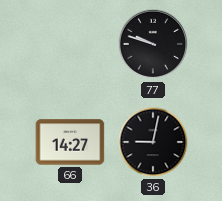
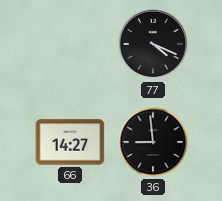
77: 9:48 -> 4:19 (153, 44)
36: 9:02 -> 8:59 (153, 142)
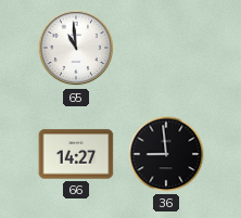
65: none -> 10:59 (76, 48)
77: 4:19 -> none (153, 44)
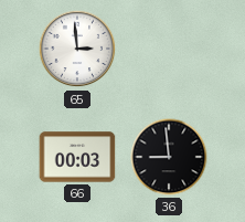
65: 10:59 -> 2:59 (77, 49)
66: 14:27 -> 00:03 (77, 157)
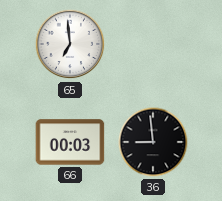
65: 2:59 -> 6:59 (70, 44)
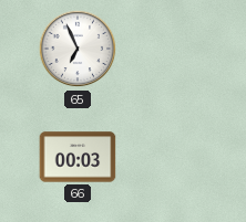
65: 6:59 -> 6:56 (78, 49)
36: 8:59 -> none (153, 142)
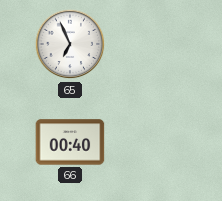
66: 00:03 -> 00:40 (70, 142)
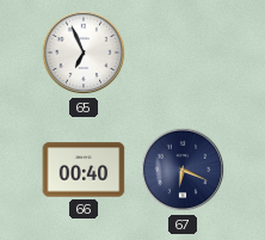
67: none -> 6:19 (183, 170)
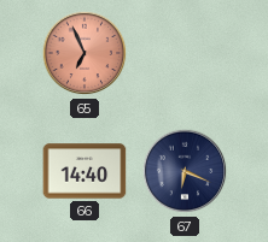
65 dial: white -> salmon (85, 53)
66: 00:40 -> 14:40 (85, 171)
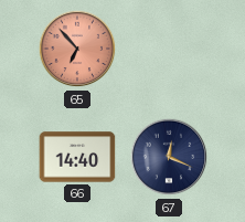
65: 6:56 -> 6:53 (77, 49)
67: 6:19 -> 12:19 (169, 157)
